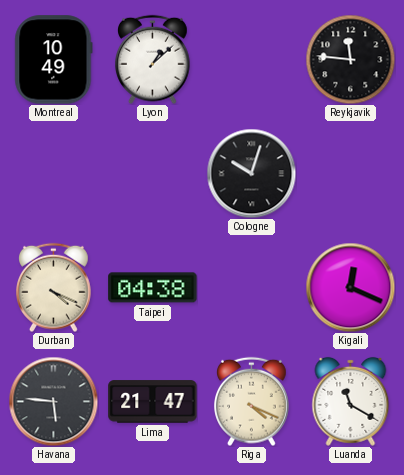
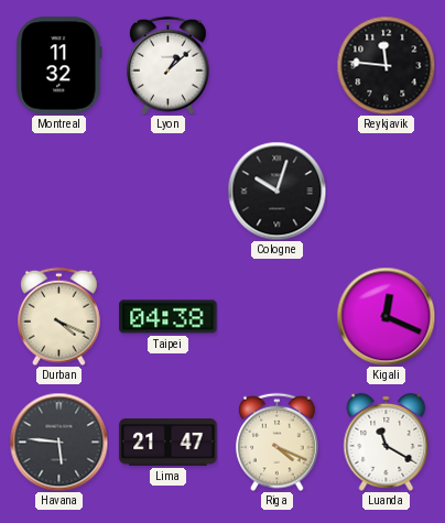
Montreal: 10:49 -> 11:32 (59, 66)
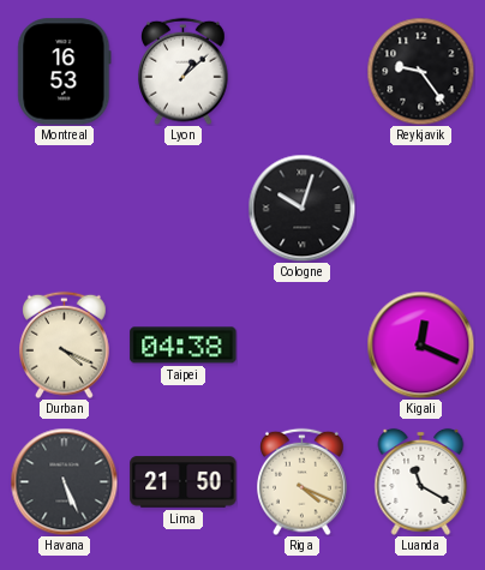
Montreal: 11:32 -> 16:53 (65, 72)
Reykjavik: 11:46 -> 9:24 (420, 71)
Havana: 5:46 -> 5:26 (64, 481)
Lima: 21:47 -> 21:50 (184, 482)
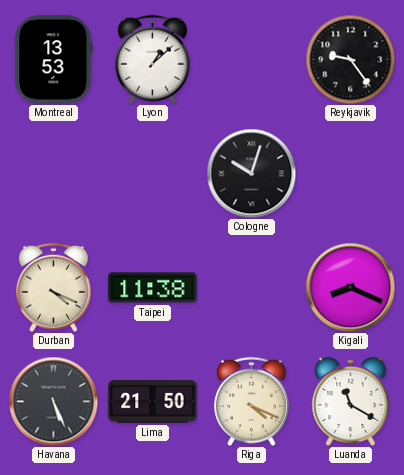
Montreal: 16:53 -> 13:53 (54, 60)
Taipei: 04:38 -> 11:38 (153, 288)
Kigali: 12:19 -> 8:19 (350, 287)
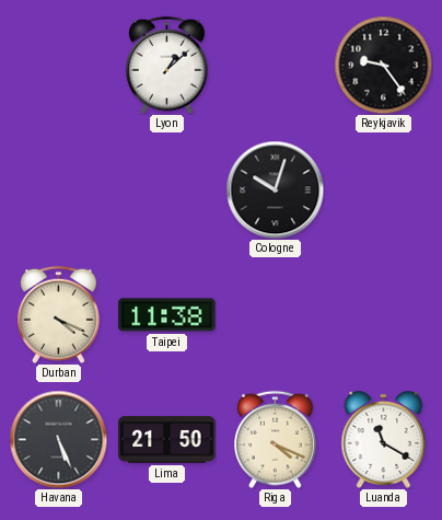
Montreal: 13:53 -> none (54, 60)
Kigali: 8:19 -> none (350, 287)
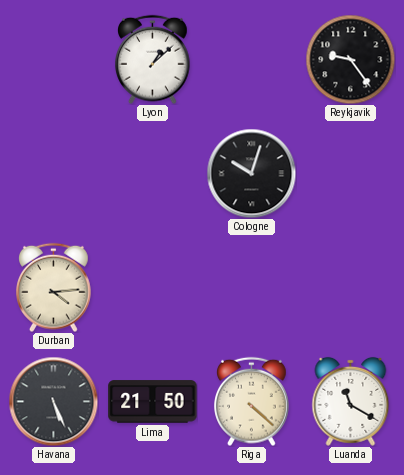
Durban: 4:19 -> 4:14 (54, 287)
Taipei: 11:38 -> none (167, 315)
Riga: 4:19 -> 4:22 (252, 401)
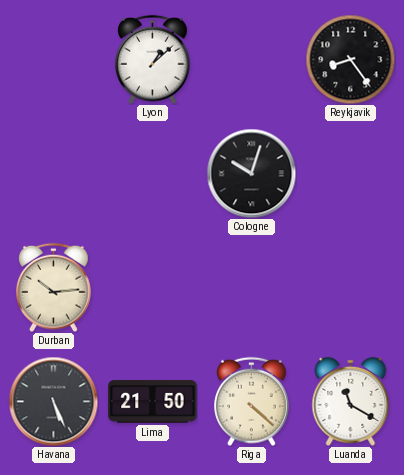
Reykjavik: 9:24 -> 8:24 (350, 59)
Durban: 4:14 -> 10:14 (54, 287)
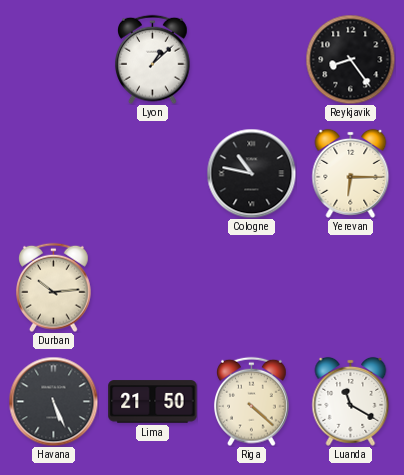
Cologne: 10:03 -> 10:47 (251, 173)
Yerevan: none -> 6:15 (351, 173)
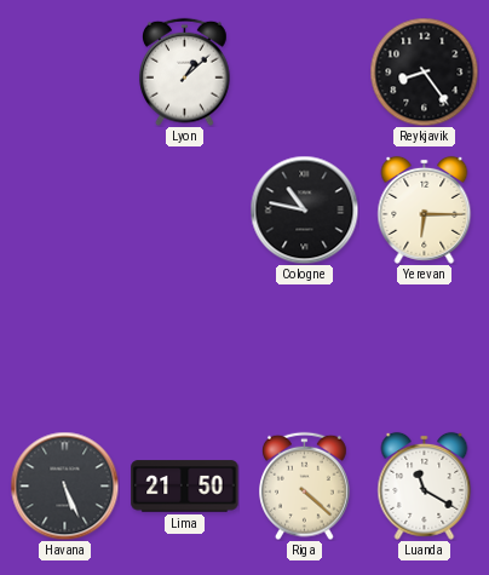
Durban: 10:14 -> none (54, 287)
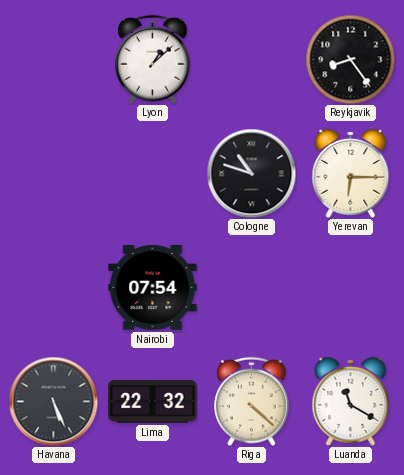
Cologne: 10:47 -> 10:48 (251, 173)
Nairobi: none -> 07:54 (153, 288)
Lima: 21:50 -> 22:32 (153, 402)
